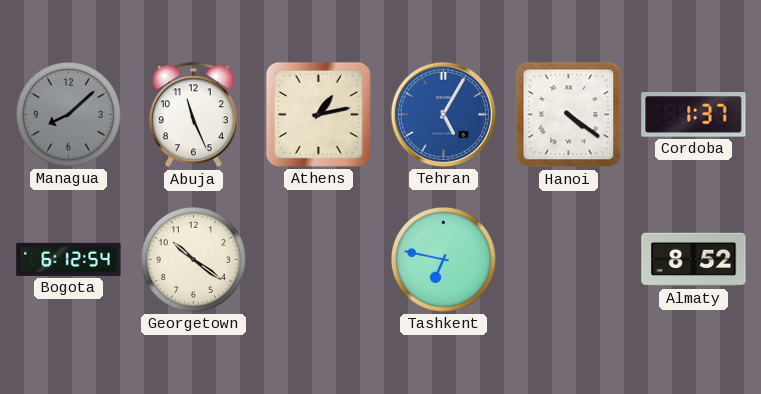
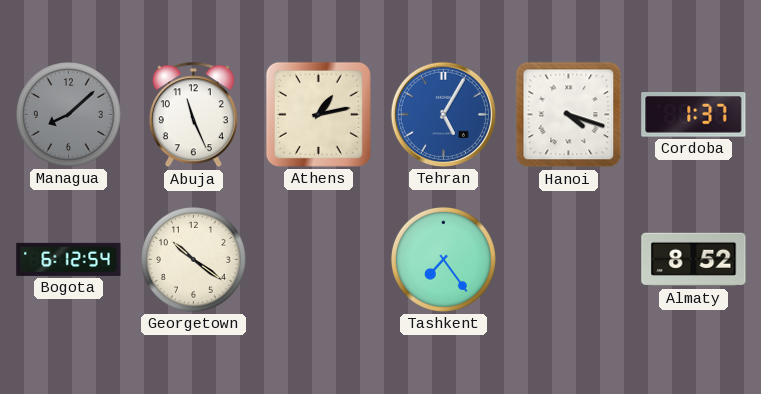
Hanoi: 4:21 -> 4:18 (569, 115)
Tashkent: 6:47 -> 7:24 (444, 260)
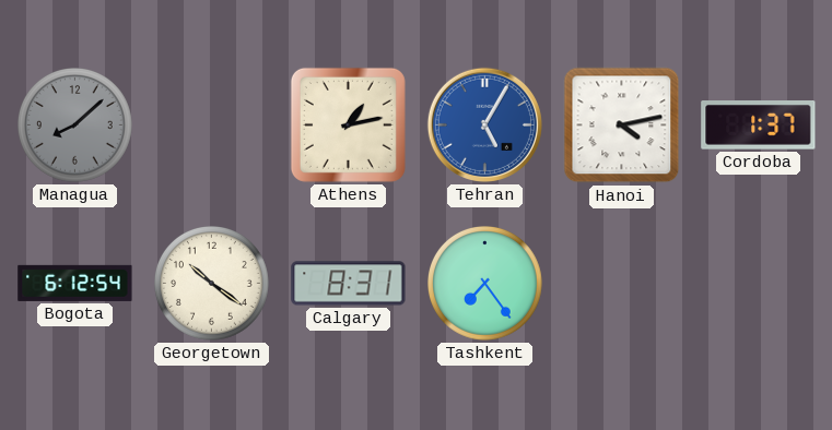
Abuja: 11:26 -> none (193, 115)
Hanoi: 4:18 -> 4:13 (622, 126)
Calgary: none -> 8:31 (349, 284)
Almaty: 8:52 -> none (694, 260)
